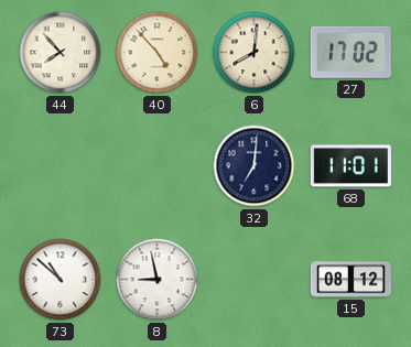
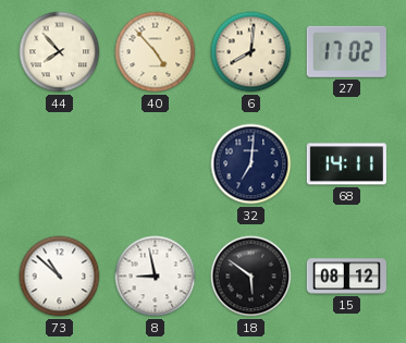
68: 11:01 -> 14:11 (346, 164)
18: none -> 5:51 (251, 277)
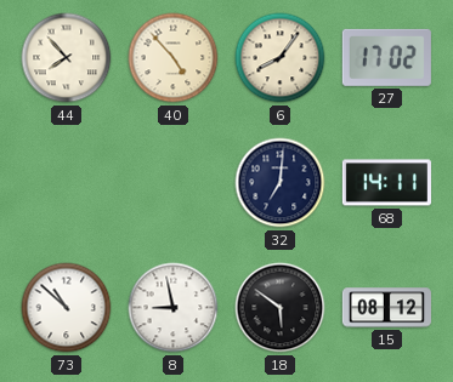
6: 8:01 -> 8:06 (281, 58)
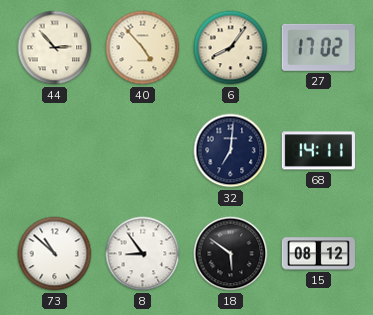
44: 7:53 -> 2:53 (55, 48)
8: 8:58 -> 8:54 (143, 254)
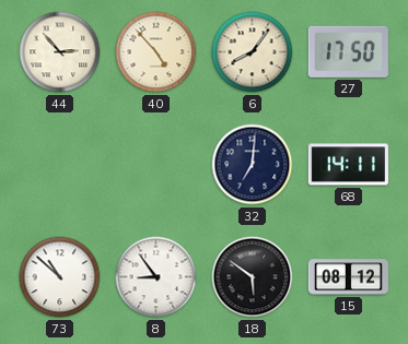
27: 17:02 -> 17:50 (348, 51)
